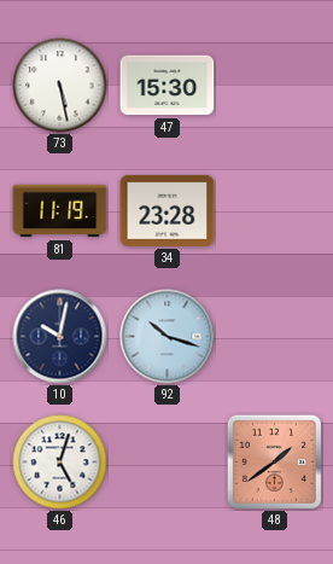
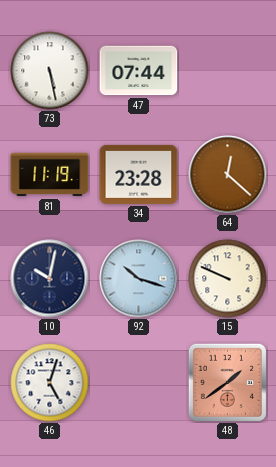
47: 15:30 -> 07:44 (139, 71)
64: none -> 12:22 (228, 175)
15: none -> 9:49 (228, 279)
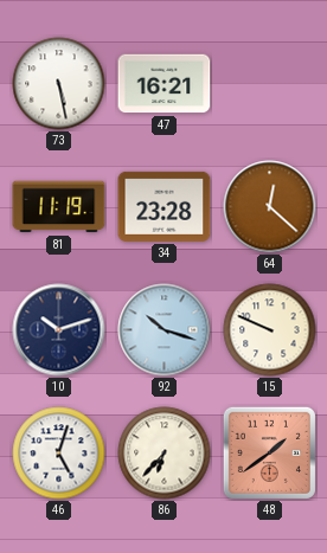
47: 07:44 -> 16:21 (165, 84)
10: 10:02 -> 10:12 (59, 330)
86: none -> 6:37 (165, 454)
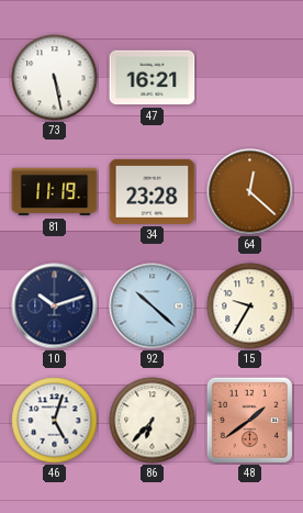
92: 10:18 -> 10:22 (153, 306)
15: 9:49 -> 9:35 (250, 306)
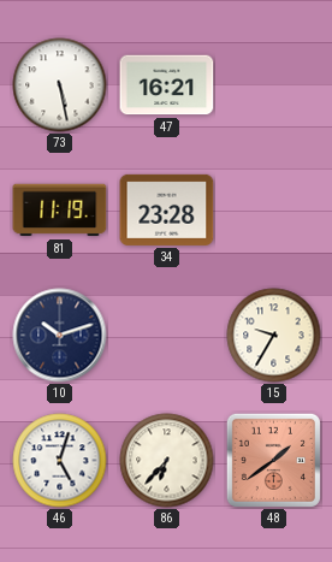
64: 12:22 -> none (250, 192)
92: 10:22 -> none (153, 306)
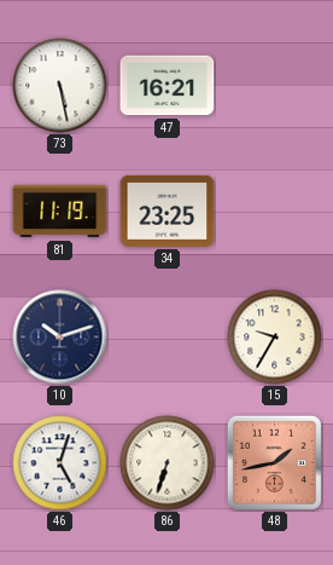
34: 23:28 -> 23:25 (168, 211)
86: 6:37 -> 6:33 (168, 463)
48: 1:39 -> 1:43 (274, 462)
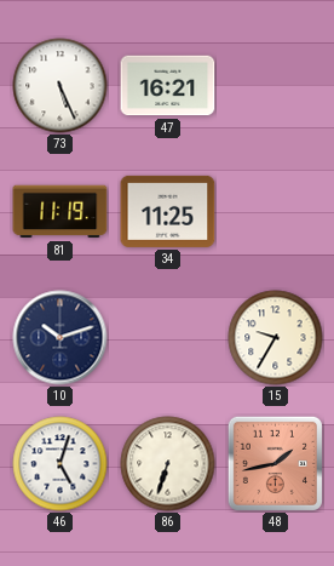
73: 5:28 -> 5:26 (61, 86)
34: 23:25 -> 11:25 (168, 211)
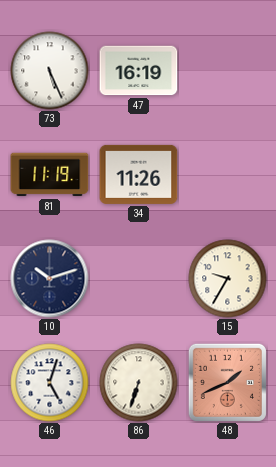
47: 16:21 -> 16:19 (139, 71)
34: 11:25 -> 11:26 (139, 174)
48: 1:43 -> 1:41 (227, 382)
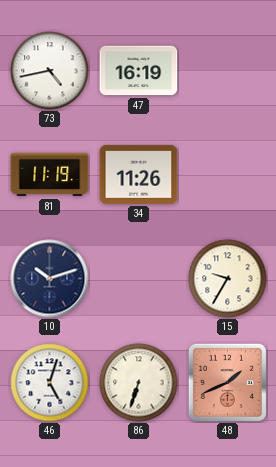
73: 5:26 -> 4:43 (50, 71)
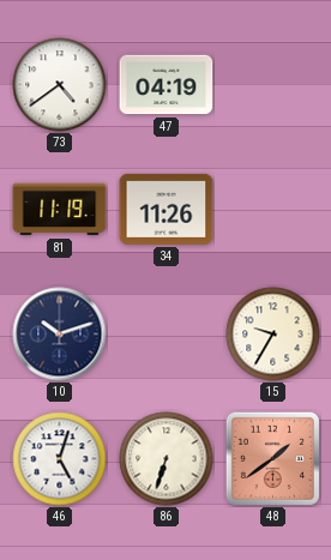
73: 4:43 -> 4:39 (60, 85)
47: 16:19 -> 04:19 (167, 85)
48: 1:41 -> 1:39 (272, 458)
